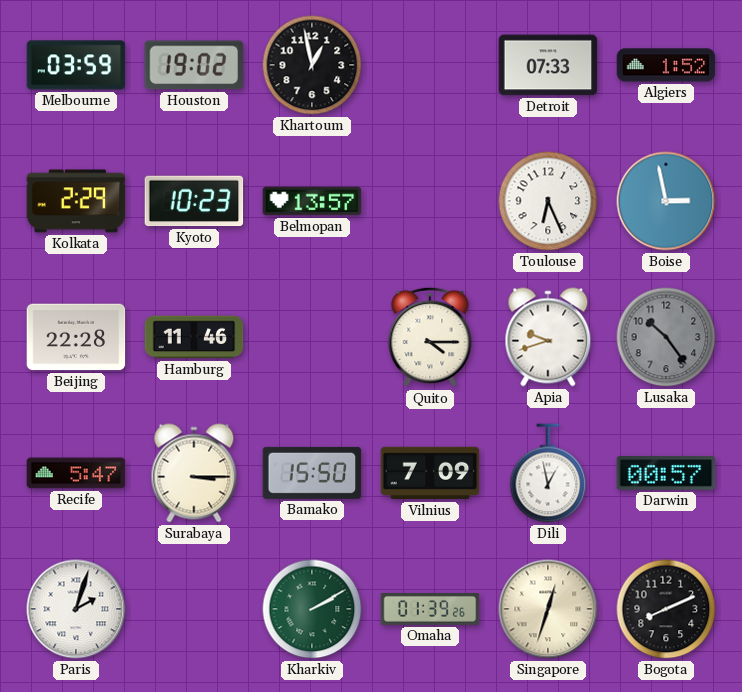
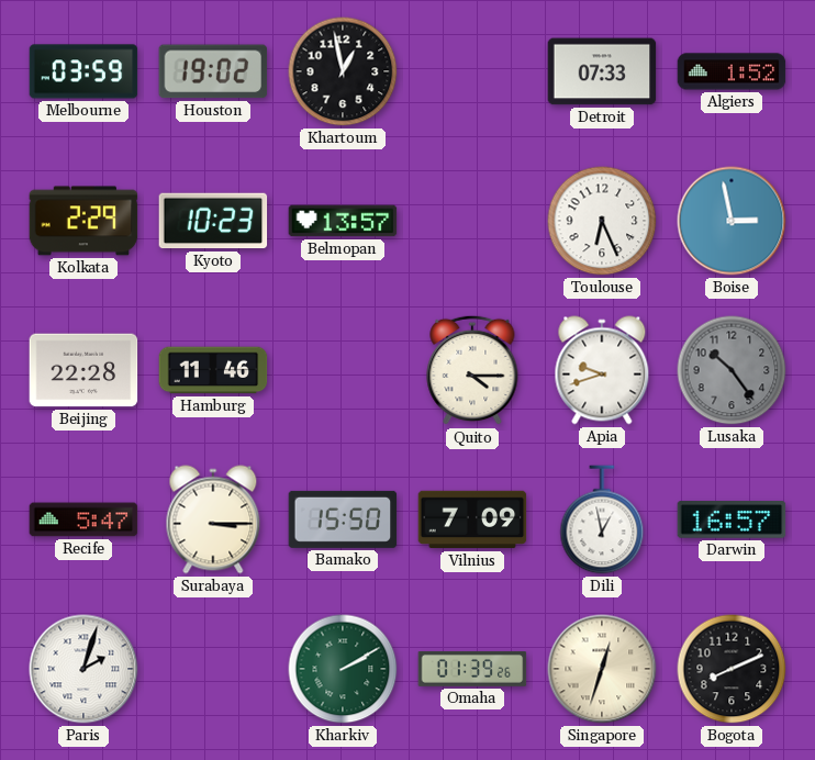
Darwin: 00:57 -> 16:57 (732, 519)
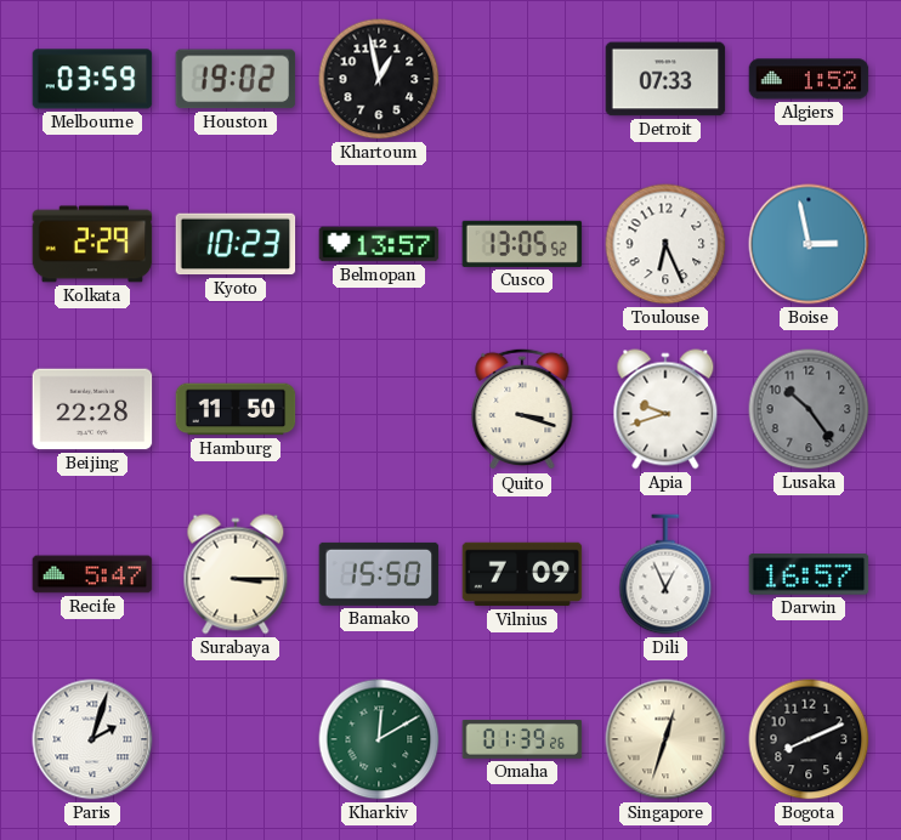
Cusco: none -> 13:05 (522, 244)
Hamburg: 11:46 -> 11:50 (236, 409)
Quito: 4:15 -> 3:18 (522, 409)
Dili: 12:58 -> 12:56 (665, 574)
Kharkiv: 2:10 -> 12:10 (379, 739)
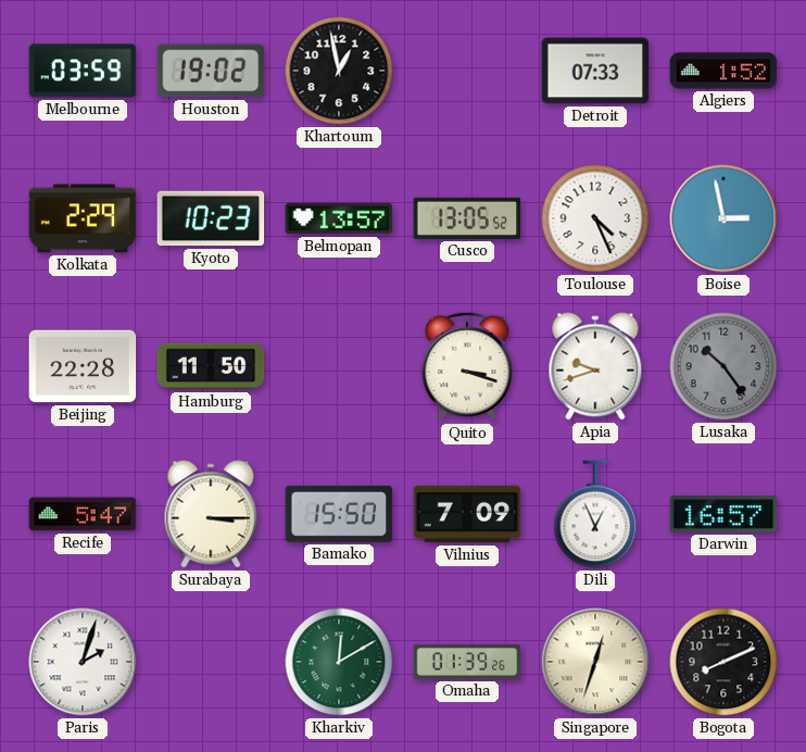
Toulouse: 6:26 -> 4:26 (595, 218)
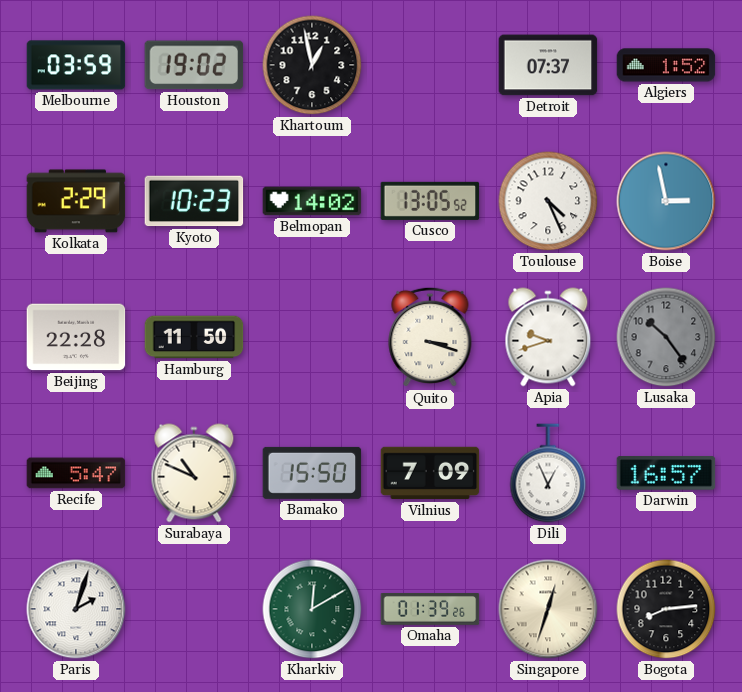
Detroit: 07:33 -> 07:37 (548, 65)
Belmopan: 13:57 -> 14:02 (312, 201)
Surabaya: 3:15 -> 10:49 (194, 473)
Bogota: 8:11 -> 8:14 (666, 609)
